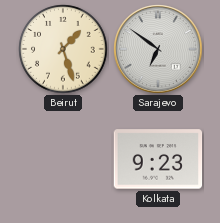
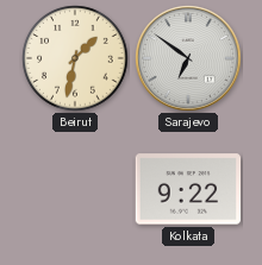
Beirut: 1:27 -> 1:32 (75, 58)
Kolkata: 9:23 -> 9:22 (188, 189)
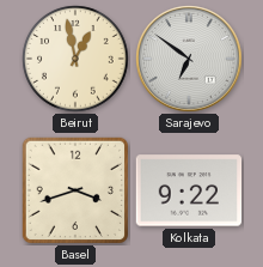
Beirut: 1:32 -> 12:58 (75, 59)
Basel: none -> 3:42 (74, 189)
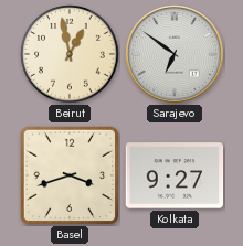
Kolkata: 9:22 -> 9:27 (175, 175)
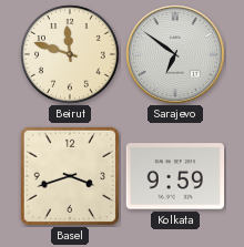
Beirut: 12:58 -> 11:48 (70, 54)
Kolkata: 9:27 -> 9:59 (175, 176)
